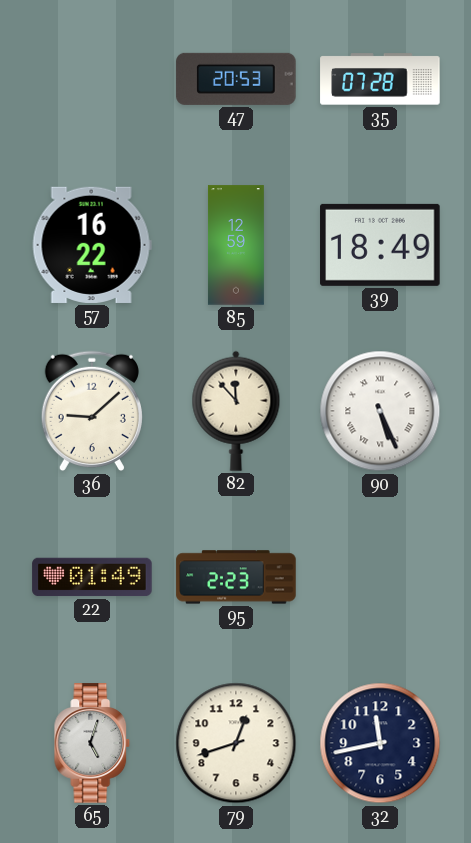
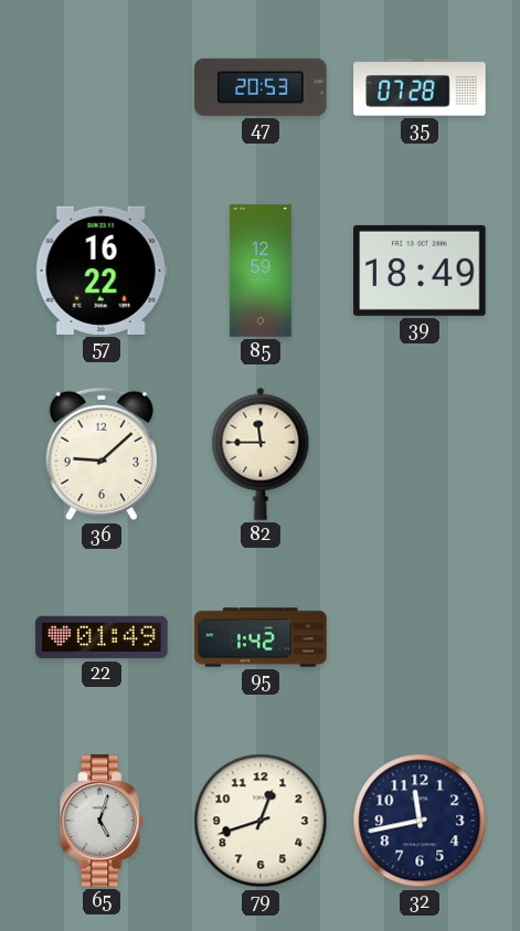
82: 11:53 -> 11:45 (261, 454)
90: 5:26 -> none (380, 411)
95: 2:23 -> 1:42 (261, 637)
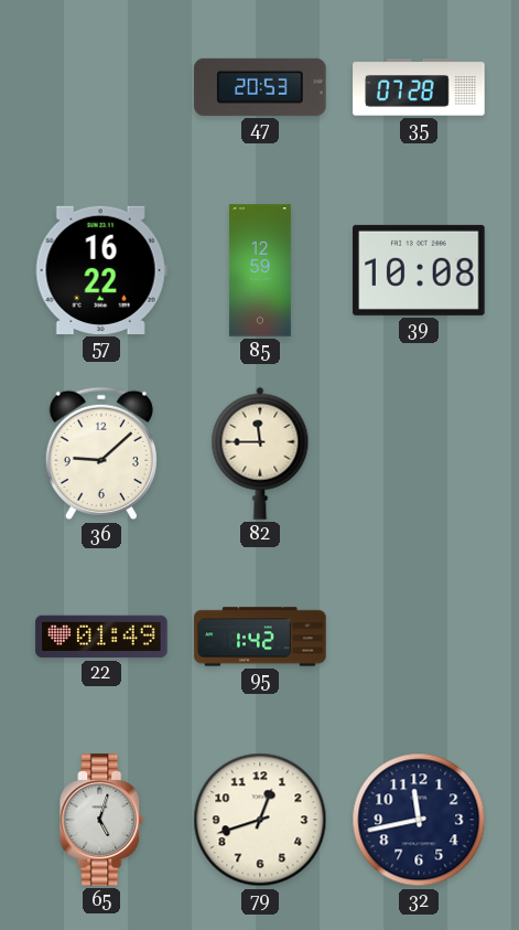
39: 18:49 -> 10:08 (419, 270)
